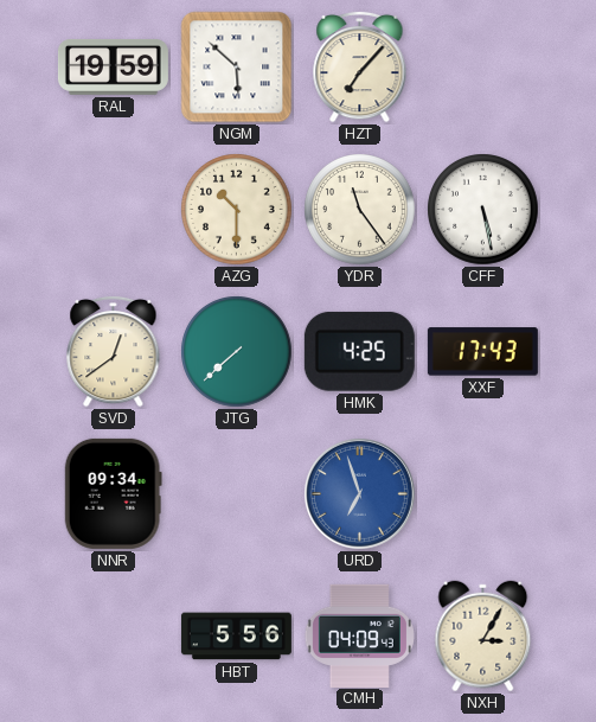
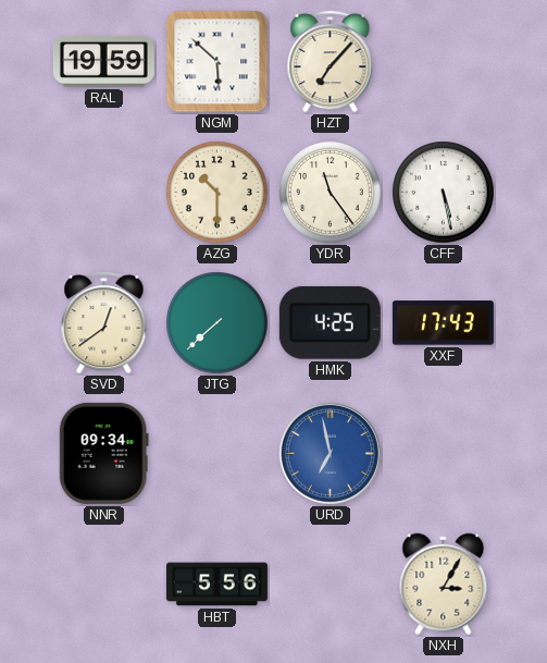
URD: 6:57 -> 6:58 (330, 453)
CMH: 04:09 -> none (359, 635)
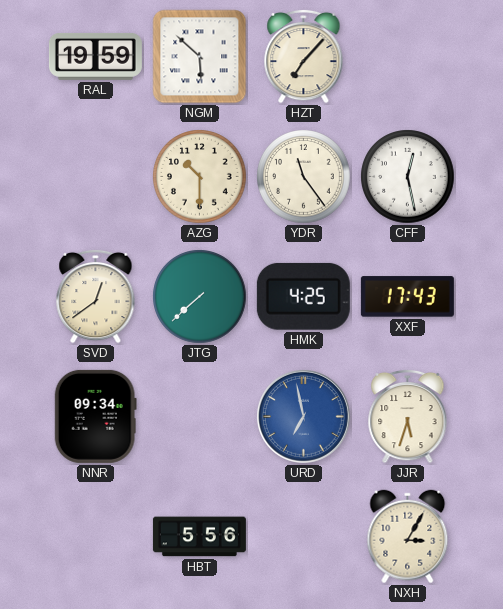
CFF: 5:28 -> 12:28 (408, 177)
JJR: none -> 5:33 (408, 416)
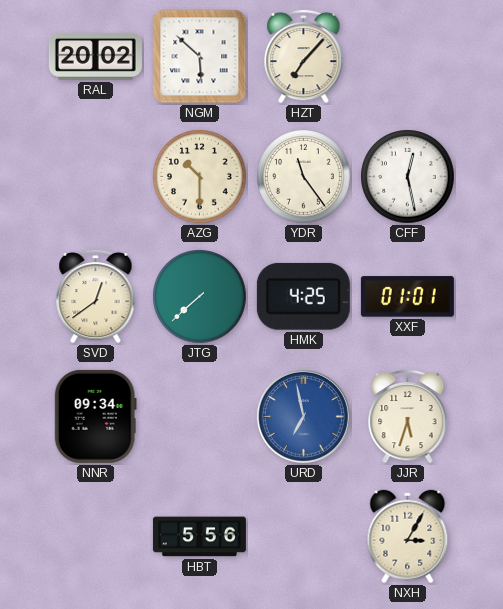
RAL: 19:59 -> 20:02 (95, 56)
XXF: 17:43 -> 01:01 (407, 297)
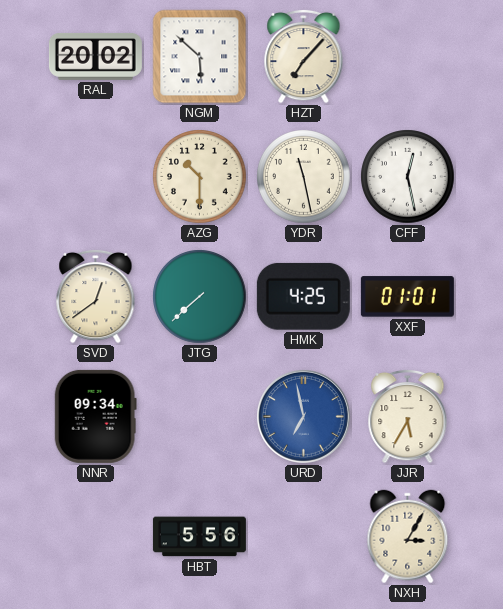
YDR: 11:24 -> 11:28 (304, 177)
JJR: 5:33 -> 5:35 (408, 416)
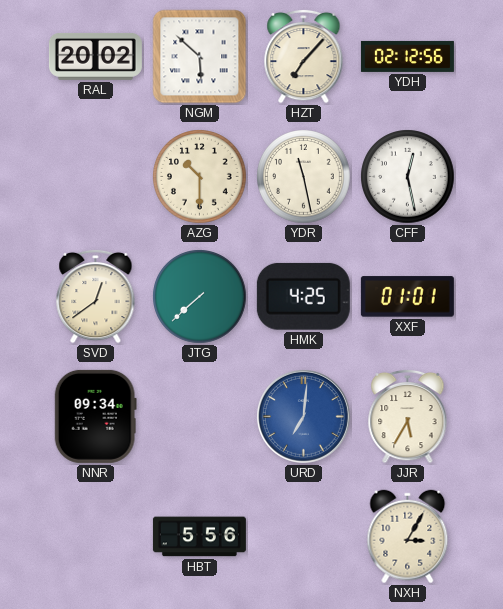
YDH: none -> 02:12 (407, 56)
URD: 6:58 -> 7:01 (303, 416)
